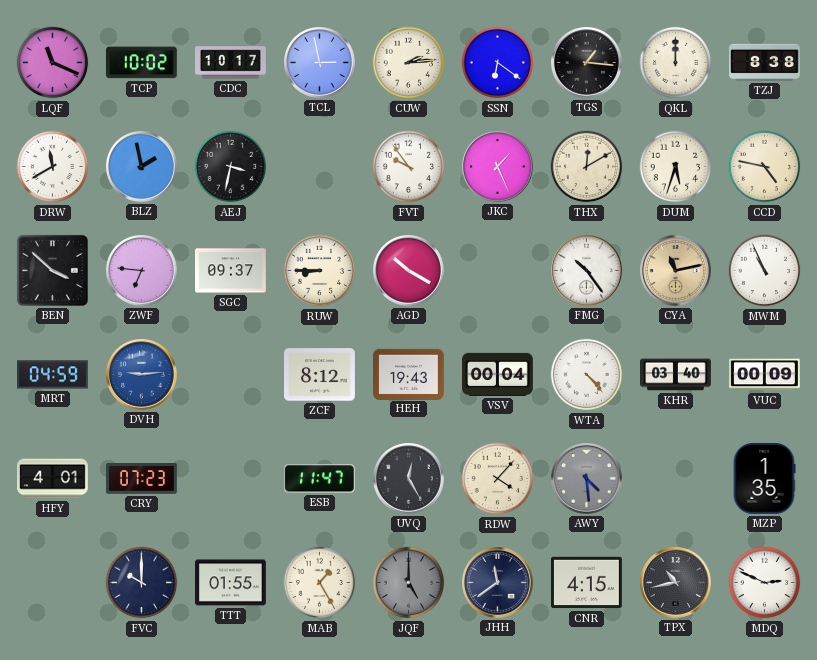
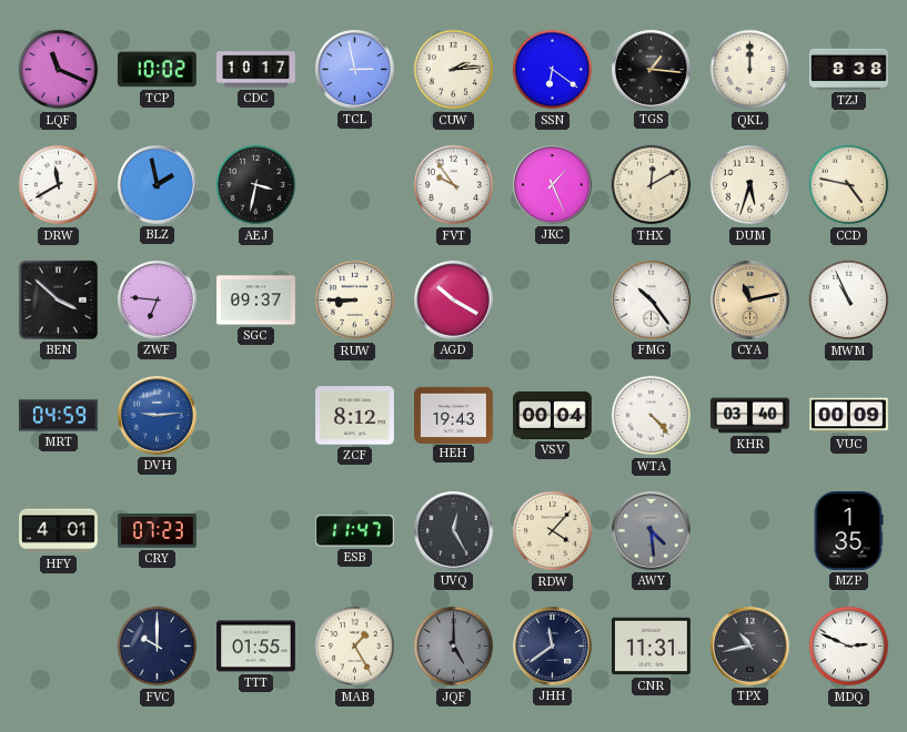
CNR: 4:15 -> 11:31 (652, 647)
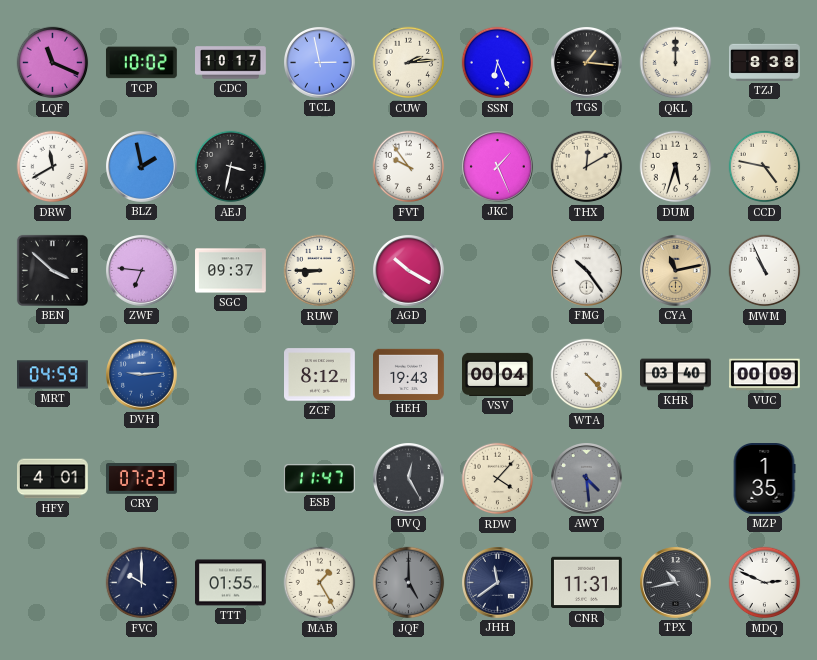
SSN: 6:21 -> 6:26 (498, 63)
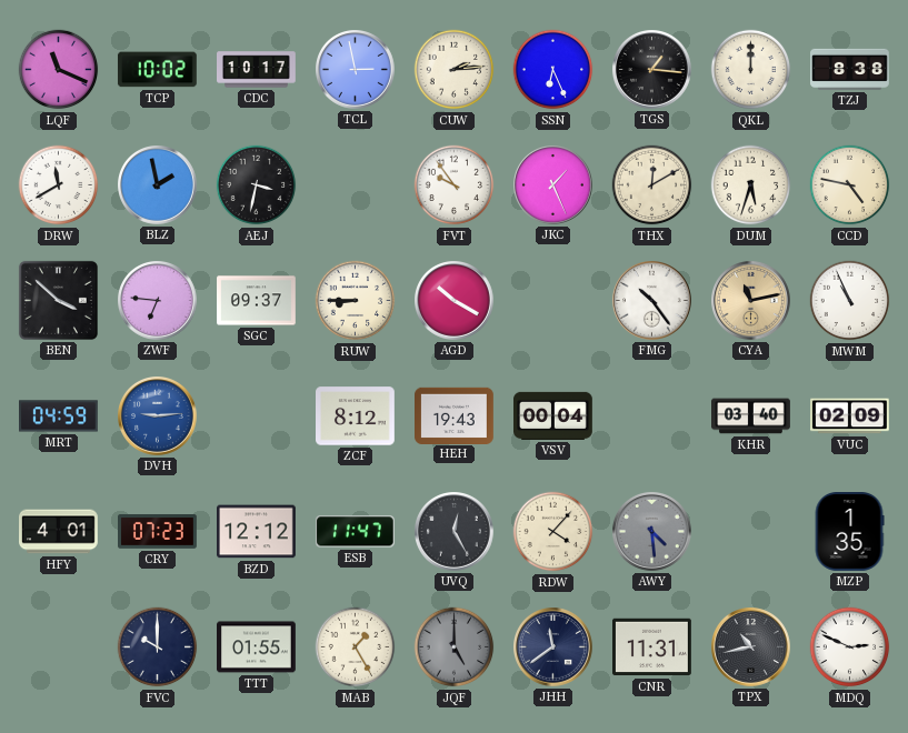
WTA: 4:23 -> none (587, 375)
VUC: 00:09 -> 02:09 (850, 416)
BZD: none -> 12:12 (257, 532)
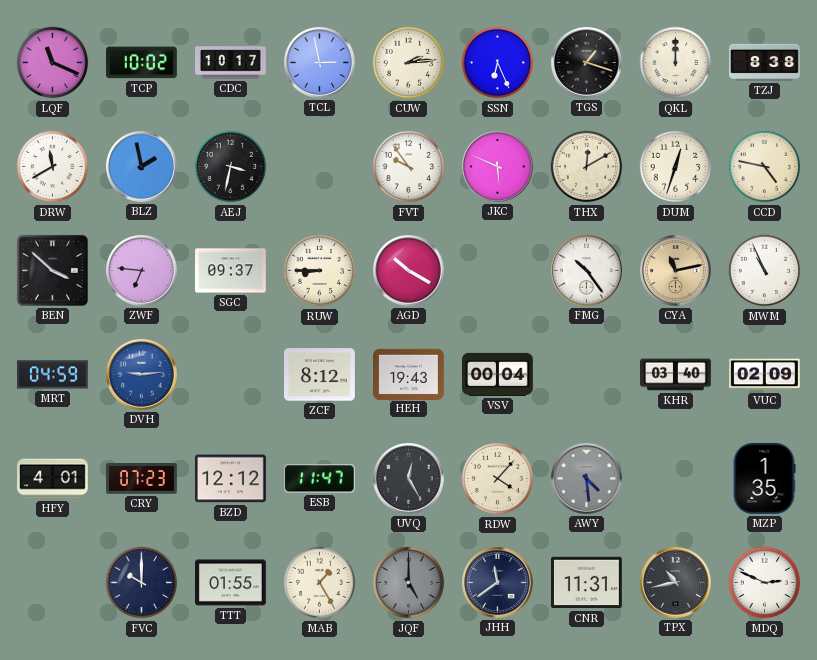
TGS: 1:16 -> 1:18 (587, 63)
JKC: 1:26 -> 5:49 (498, 167)
DUM: 5:33 -> 12:33 (676, 167)
